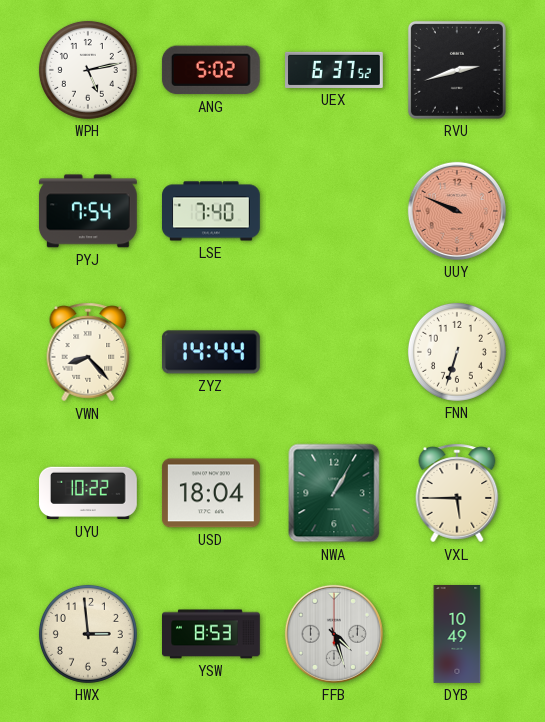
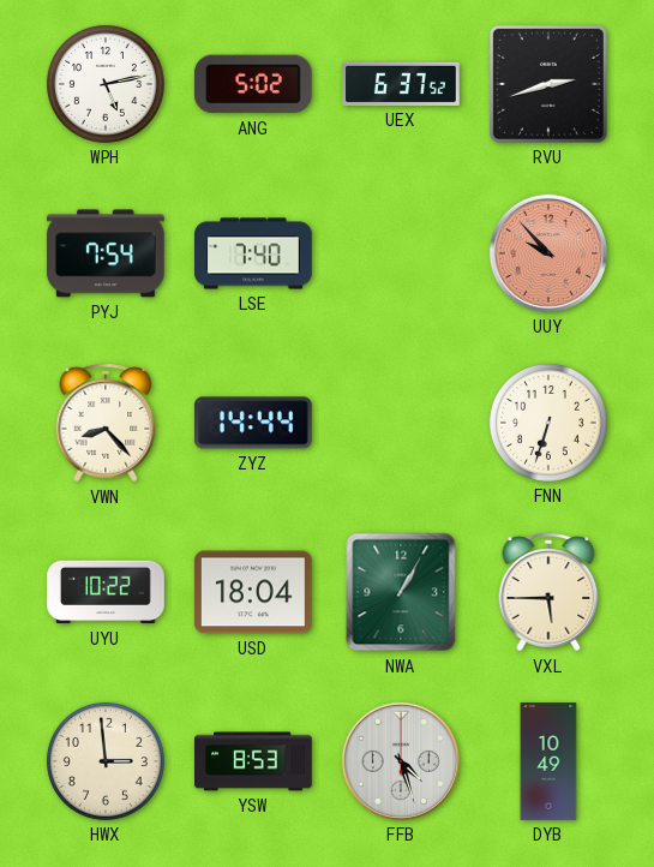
UUY: 9:49 -> 9:53 (548, 253)
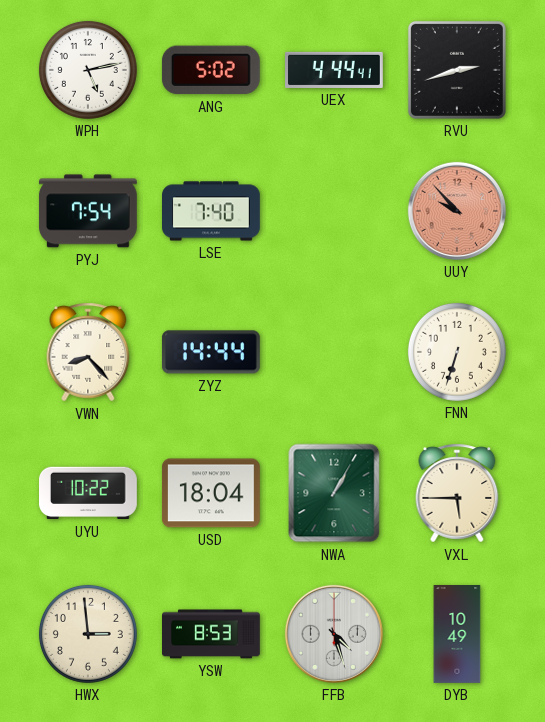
UEX: 6:37 -> 4:44 (335, 70)
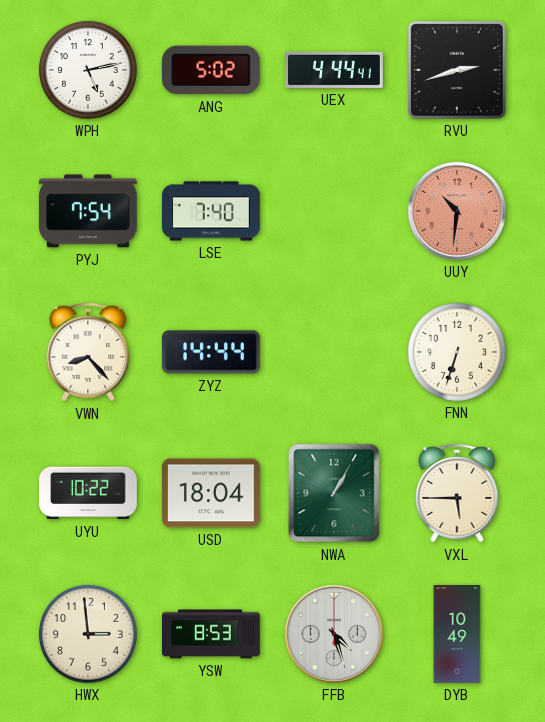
UUY: 9:53 -> 10:31 (457, 211)
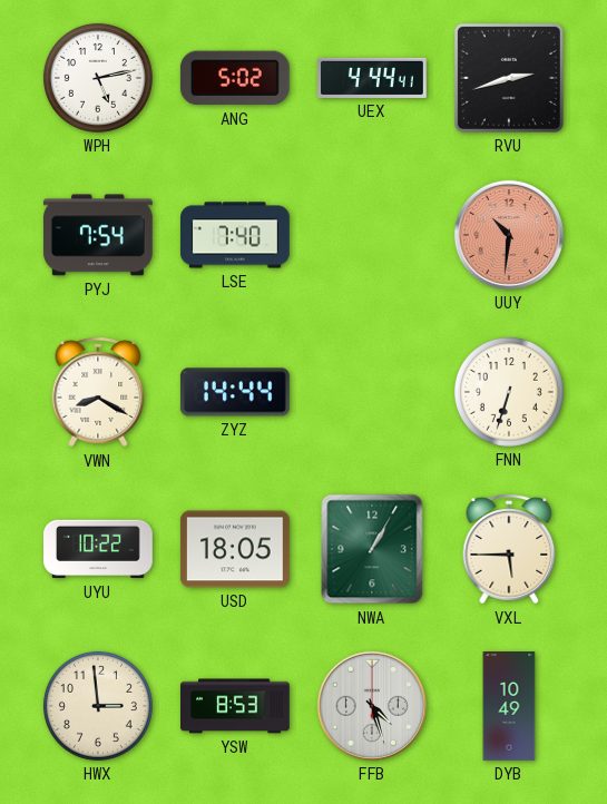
VWN: 8:23 -> 8:20 (98, 392)
USD: 18:04 -> 18:05 (235, 549)
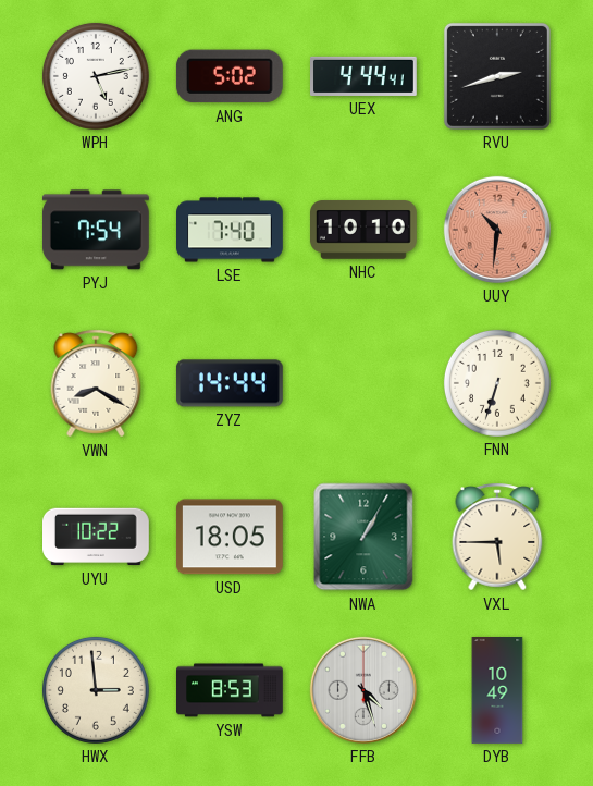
NHC: none -> 10:10 (365, 230)
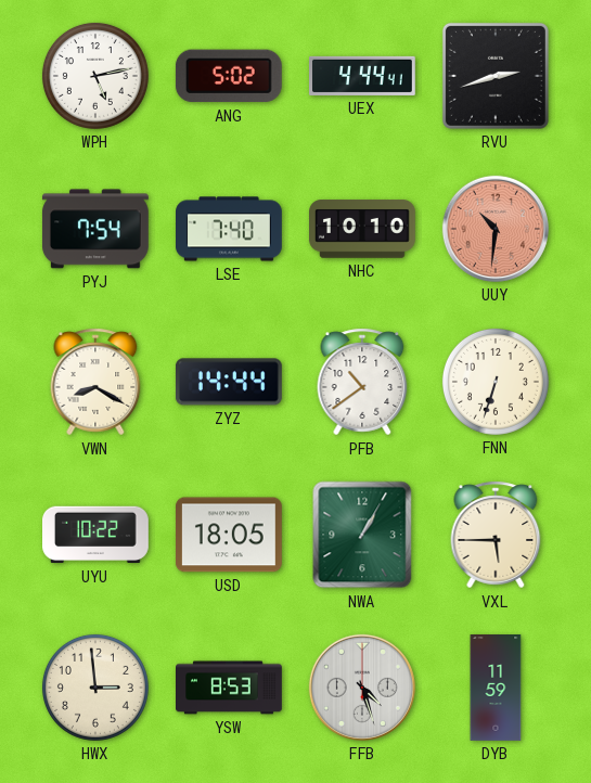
PFB: none -> 10:39 (362, 382)
DYB: 10:49 -> 11:59 (496, 688)
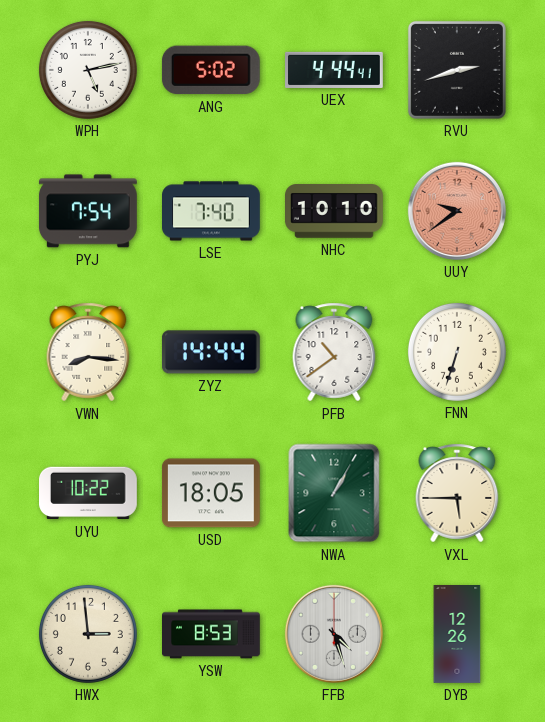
UUY: 10:31 -> 9:39 (457, 211)
VWN: 8:20 -> 8:16 (88, 352)
DYB: 11:59 -> 12:26 (457, 634)
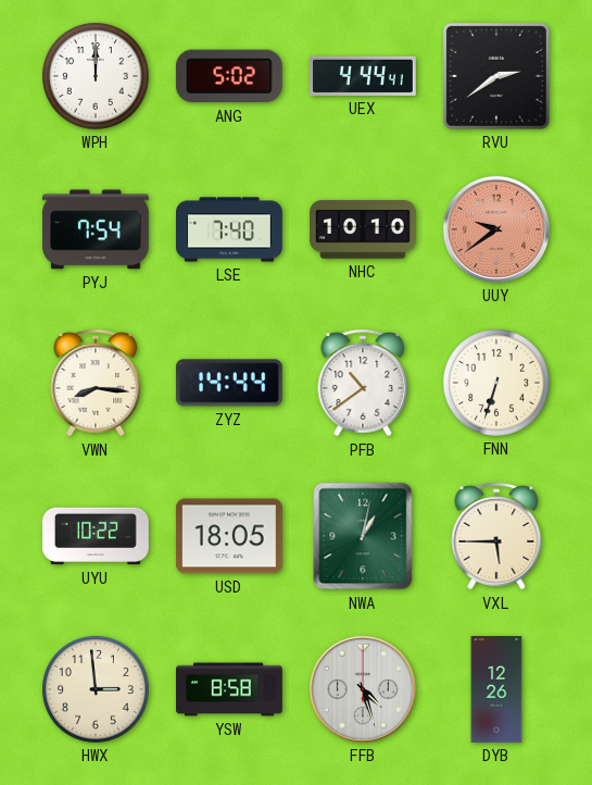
WPH: 5:13 -> 12:00 (96, 76)
RVU: 2:42 -> 2:39 (496, 76)
NWA: 1:05 -> 1:02 (363, 536)
YSW: 8:53 -> 8:58 (230, 689)
